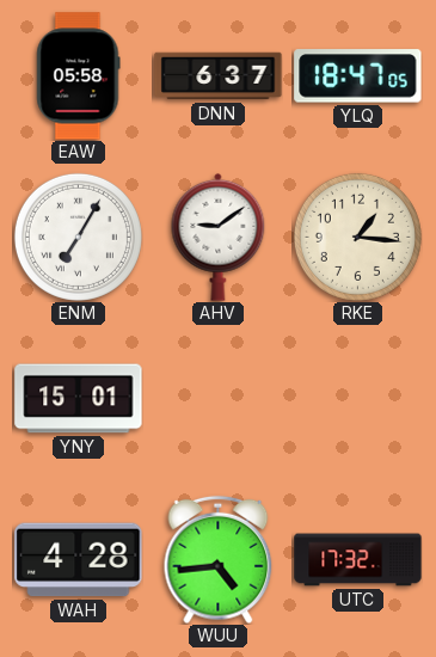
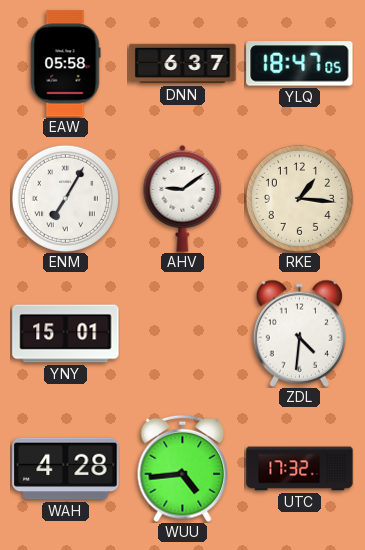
ZDL: none -> 4:31 (299, 333)
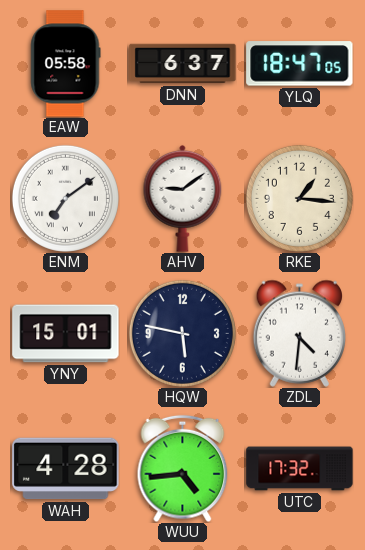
ENM: 7:05 -> 7:09 (65, 198)
HQW: none -> 5:47 (182, 333)
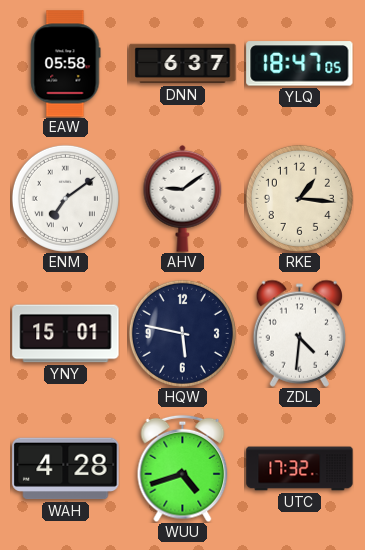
WUU: 4:44 -> 4:42 (183, 468)
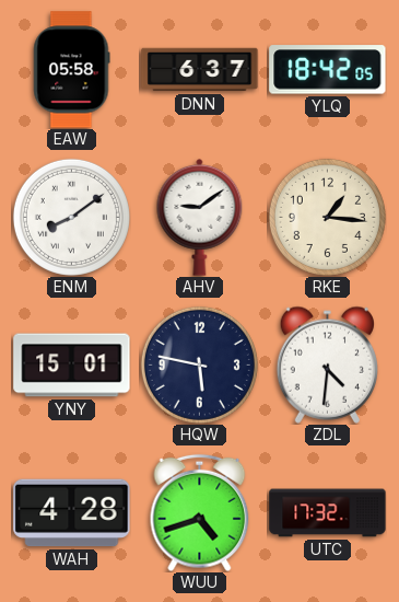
YLQ: 18:47 -> 18:42 (328, 70)
ENM: 7:09 -> 8:09 (71, 217)
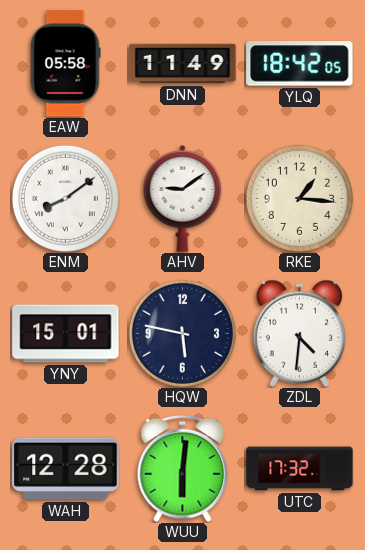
DNN: 6:37 -> 11:49 (183, 64)
WAH: 4:28 -> 12:28 (66, 469)
WUU: 4:42 -> 6:01 (183, 468)
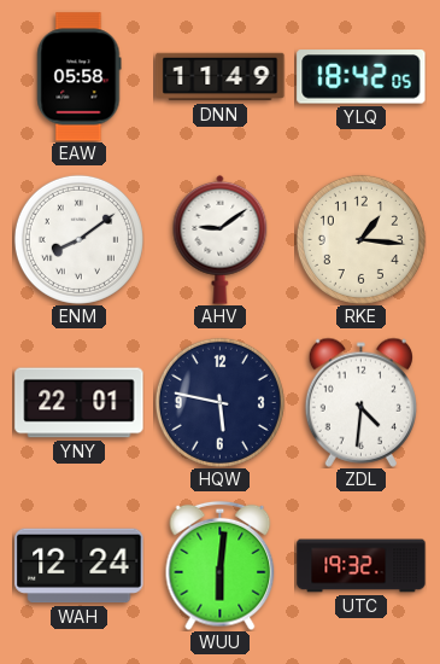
YNY: 15:01 -> 22:01 (80, 403)
WAH: 12:28 -> 12:24 (80, 566)
UTC: 17:32 -> 19:32 (362, 566)
